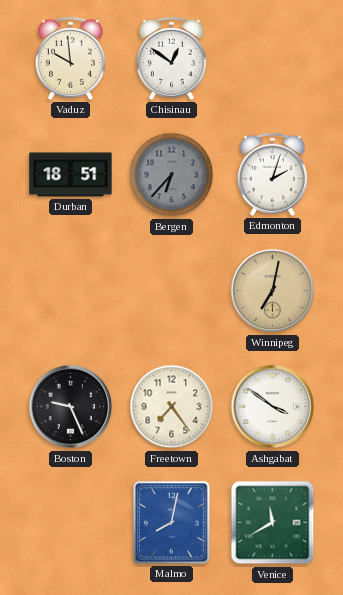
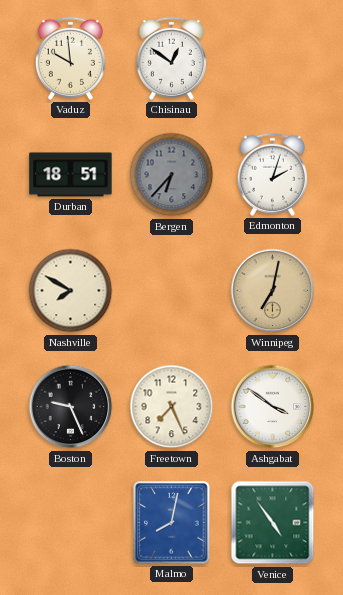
Nashville: none -> 7:50 (71, 291)
Freetown: 7:24 -> 7:26 (172, 407)
Venice: 11:40 -> 4:54 (273, 523)
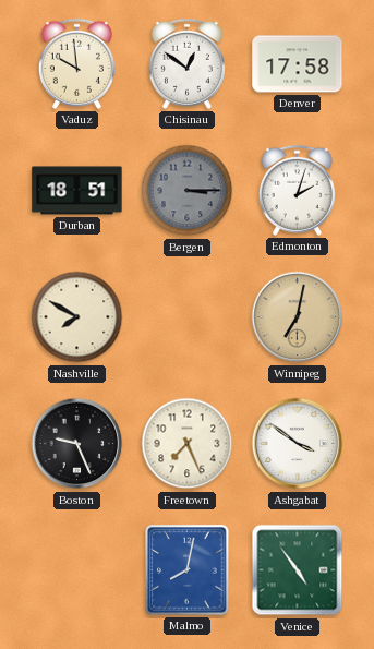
Denver: none -> 17:58 (298, 64)
Bergen: 6:37 -> 3:15 (188, 191)
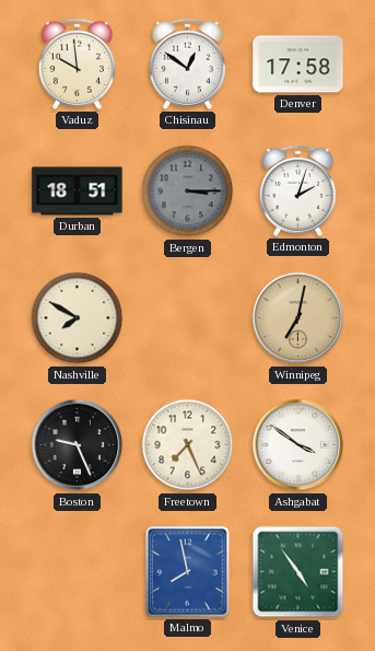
Malmo: 8:02 -> 7:58 (188, 572)
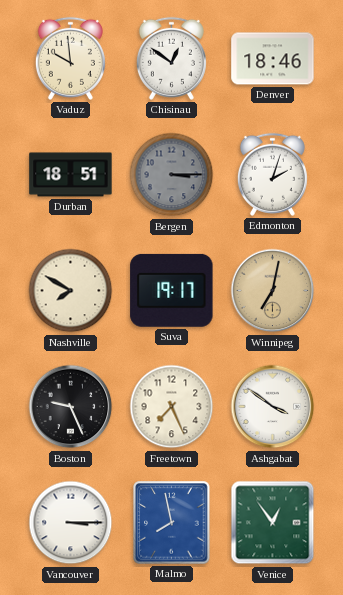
Denver: 17:58 -> 18:46 (273, 59)
Suva: none -> 19:17 (172, 290)
Vancouver: none -> 3:15 (71, 523)
Venice: 4:54 -> 12:54 (273, 523)
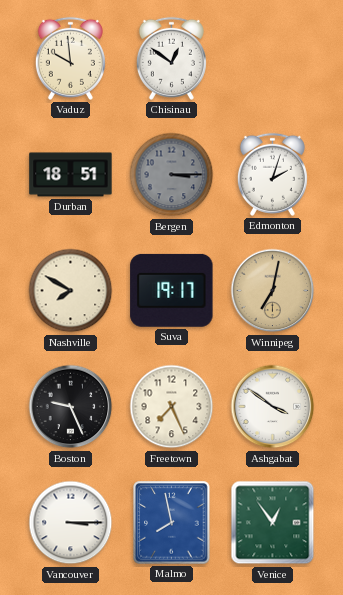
Denver: 18:46 -> none (273, 59)
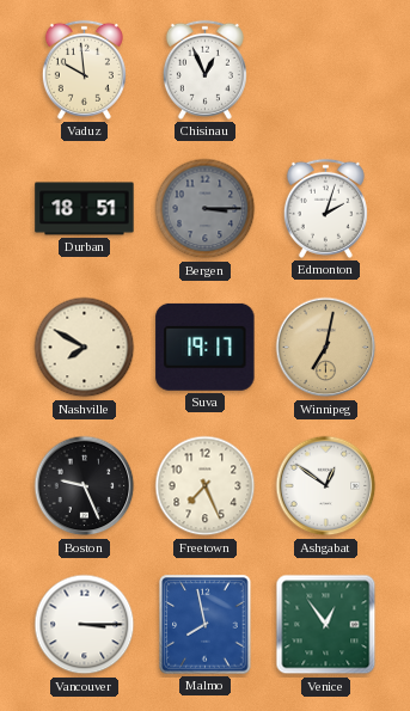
Chisinau: 12:51 -> 12:56 (204, 69)
Ashgabat: 3:51 -> 12:51 (326, 486)
